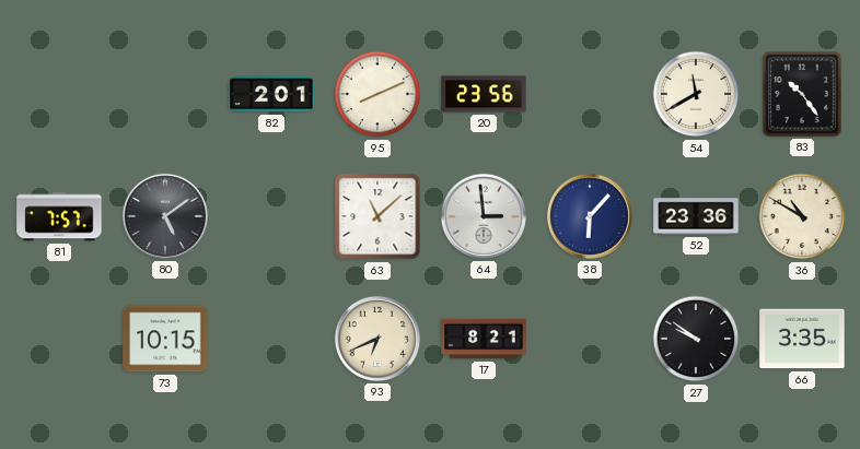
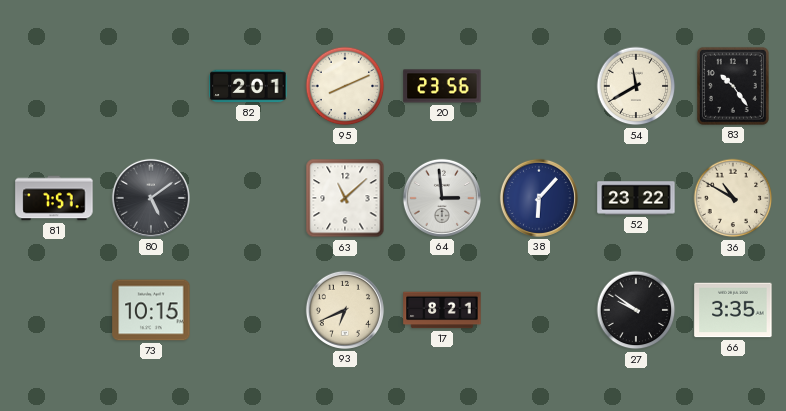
52: 23:36 -> 23:22 (636, 198)
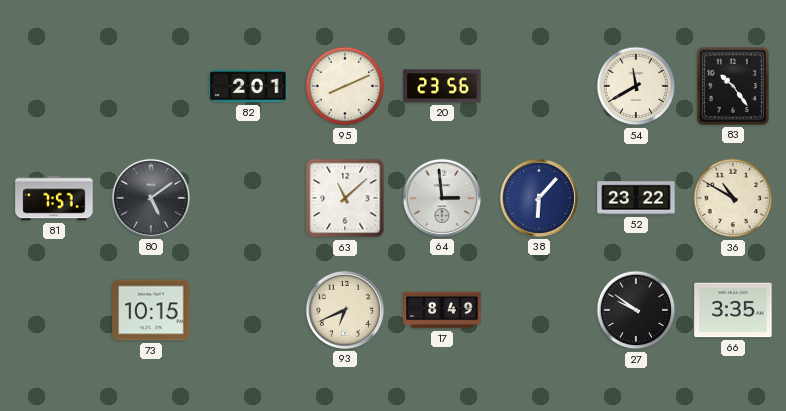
17: 8:21 -> 8:49 (442, 310)
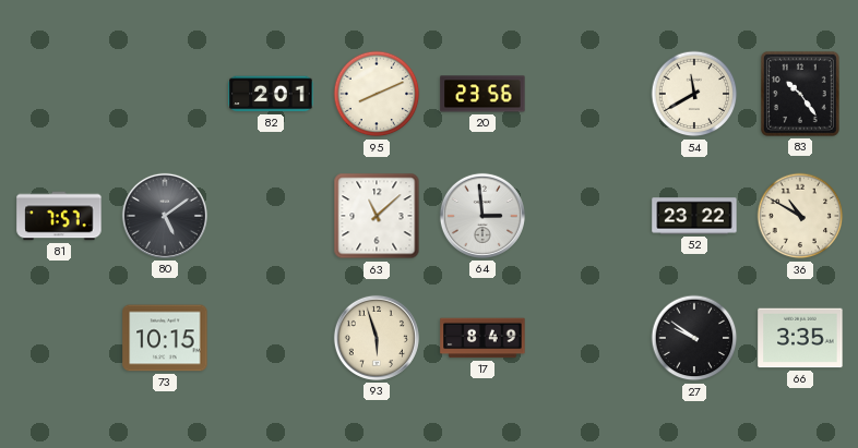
38: 6:07 -> none (539, 198)
93: 6:41 -> 5:57 (377, 338)
